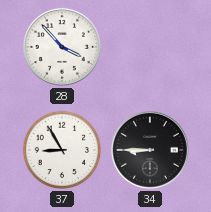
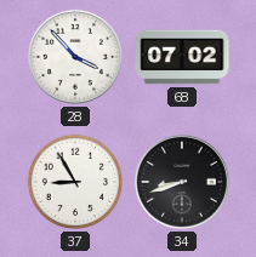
68: none -> 07:02 (182, 57)
34: 8:45 -> 8:42 (182, 182)
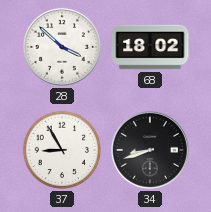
28: 3:53 -> 3:52 (62, 47)
68: 07:02 -> 18:02 (150, 47)
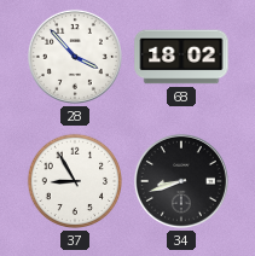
28: 3:52 -> 3:53 (75, 57)
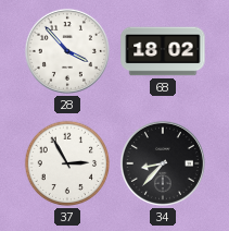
37: 8:55 -> 2:55 (67, 163)
34: 8:42 -> 8:37 (163, 163)
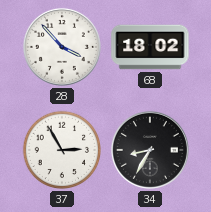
34: 8:37 -> 8:35 (150, 150)
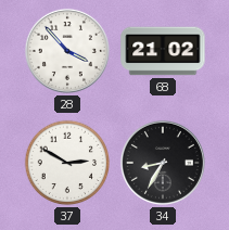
68: 18:02 -> 21:02 (163, 51)
37: 2:55 -> 2:50 (67, 163)
